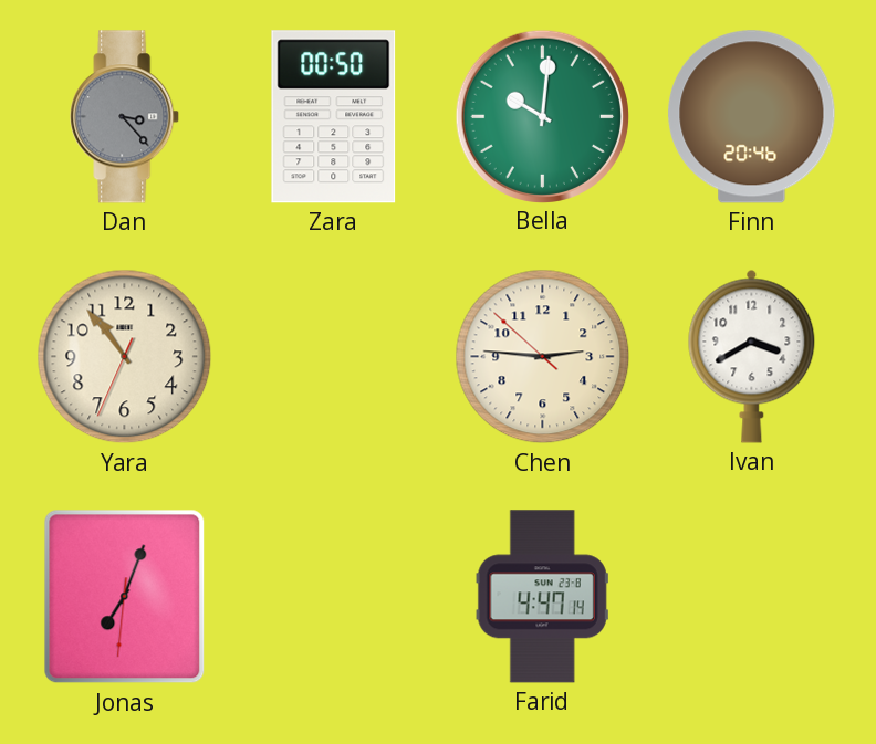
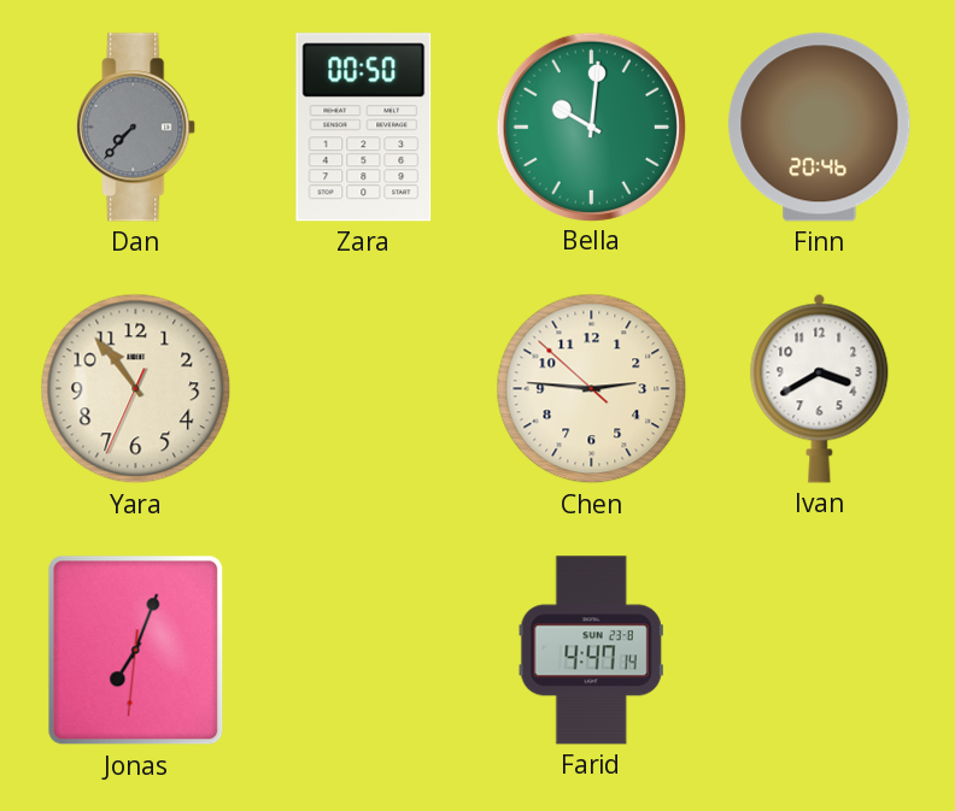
Dan: 3:23 -> 7:37 (136, 128)
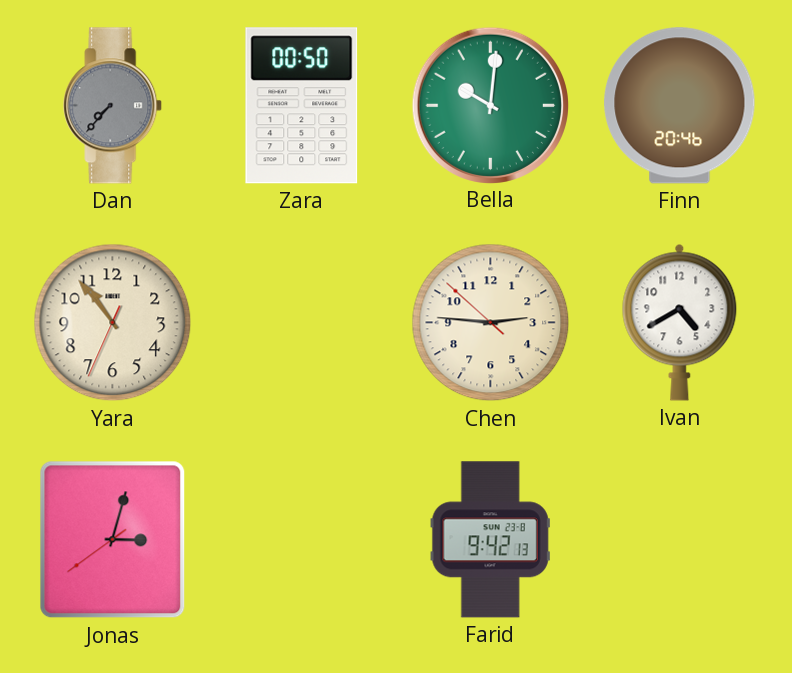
Ivan: 3:40 -> 4:40 (680, 322)
Jonas: 7:03 -> 3:02 (113, 540)
Farid: 4:47 -> 9:42 (490, 540)
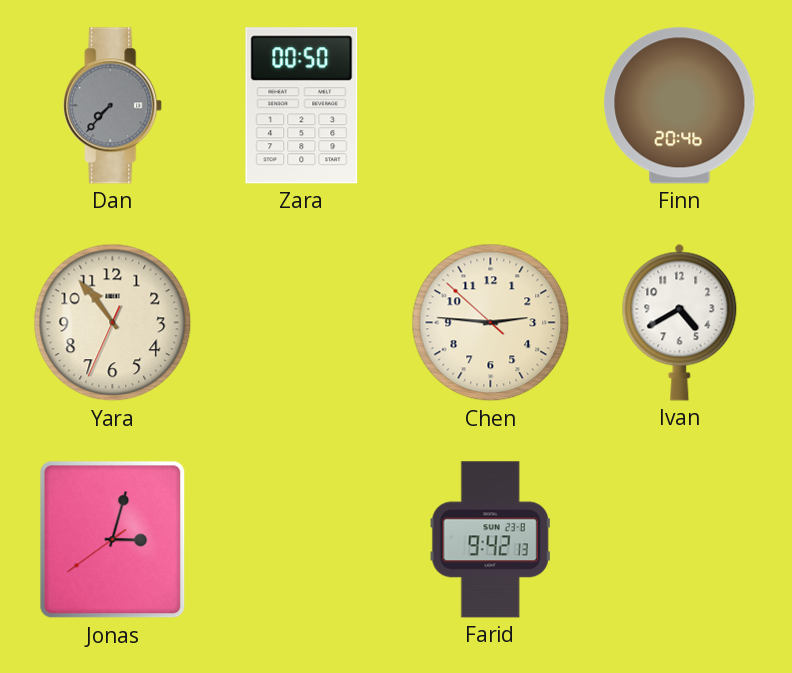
Bella: 10:01 -> none (490, 105)
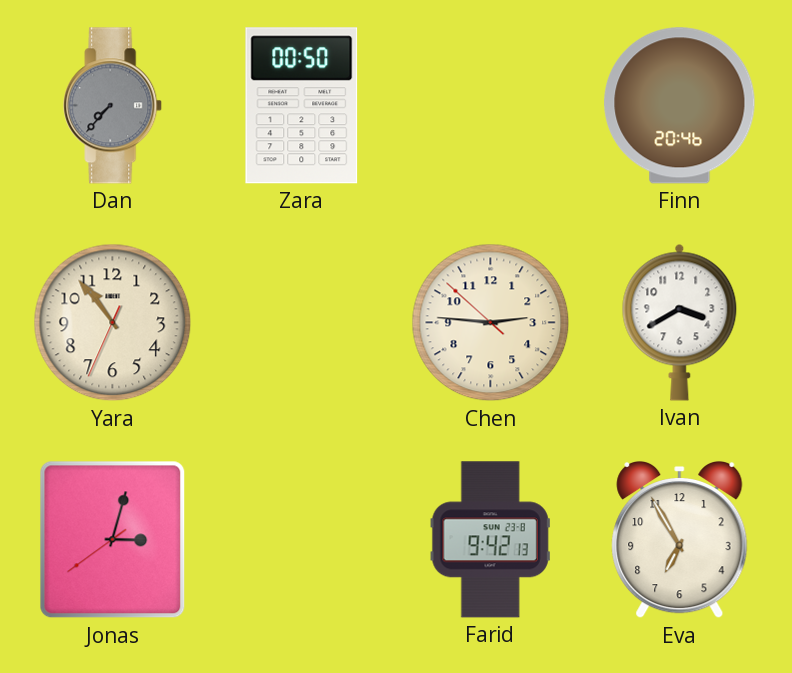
Ivan: 4:40 -> 3:40 (680, 322)
Eva: none -> 6:55 (680, 540)
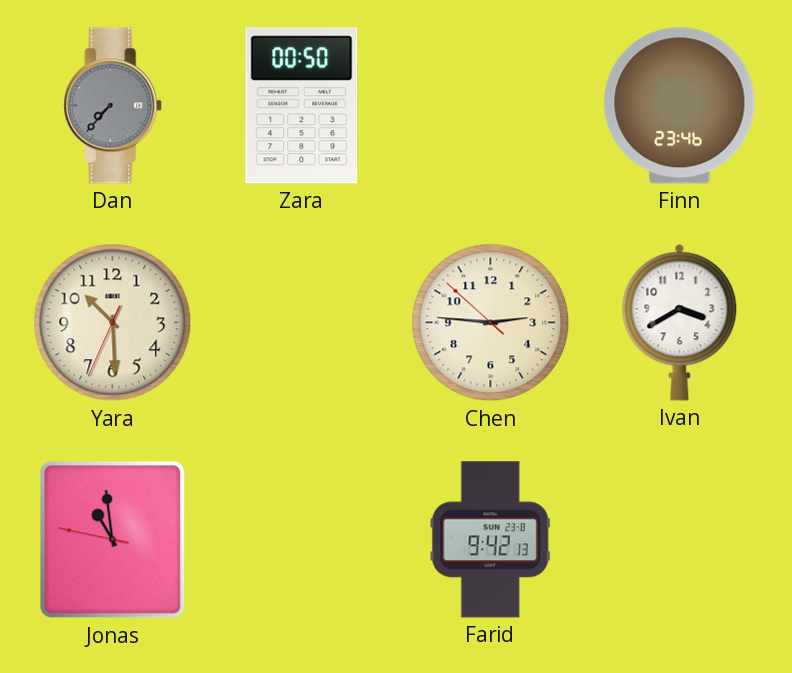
Finn: 20:46 -> 23:46 (680, 106)
Yara: 10:53 -> 10:29 (113, 323)
Jonas: 3:02 -> 10:58 (113, 540)
Eva: 6:55 -> none (680, 540)
